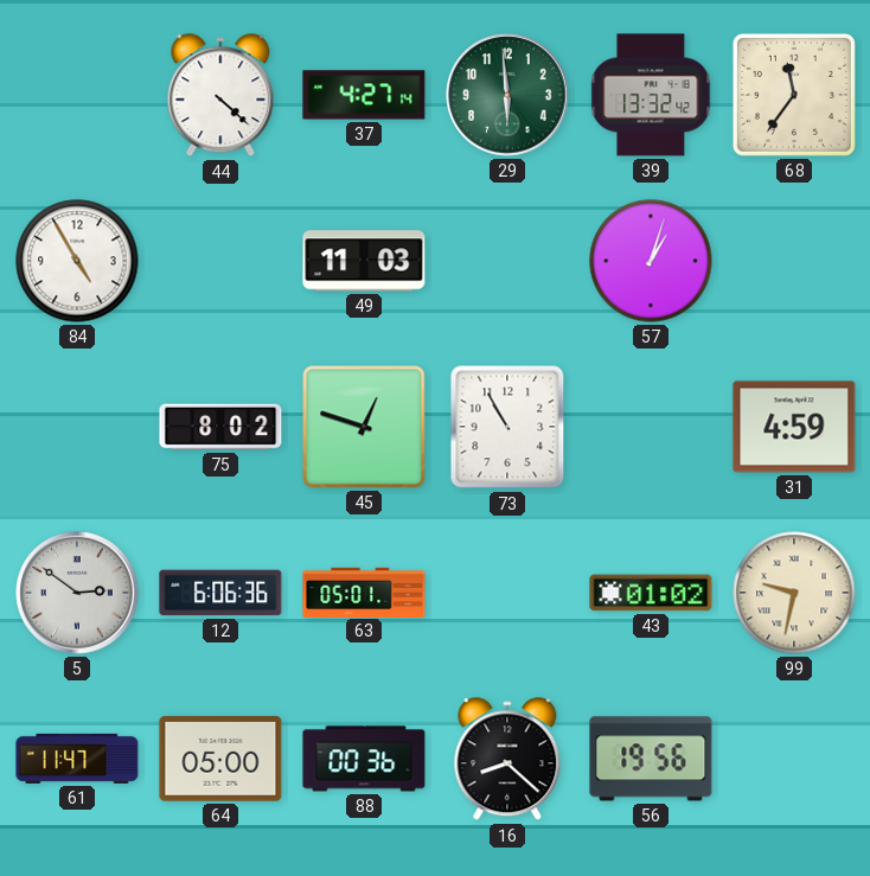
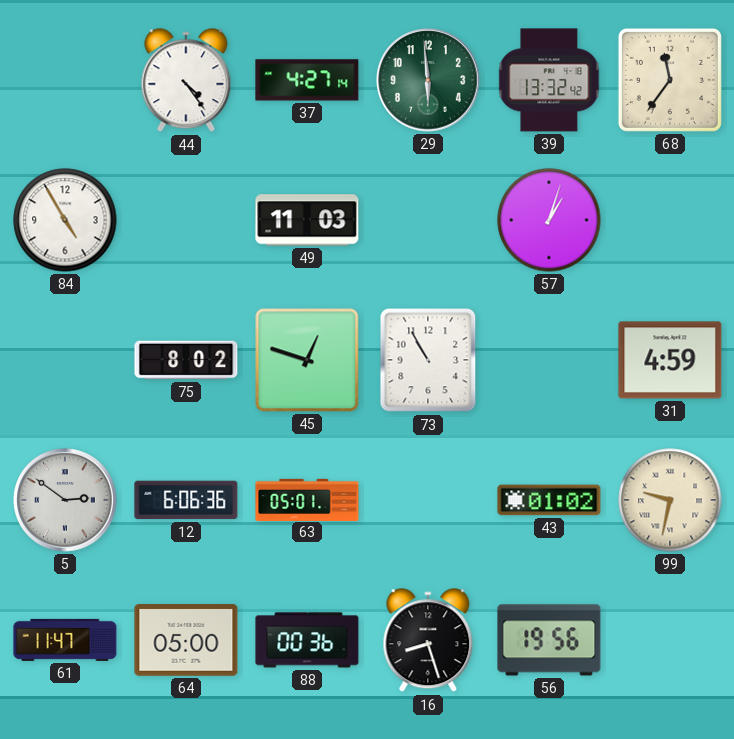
44: 4:22 -> 4:24 (186, 81)
16: 8:22 -> 8:27 (428, 641)
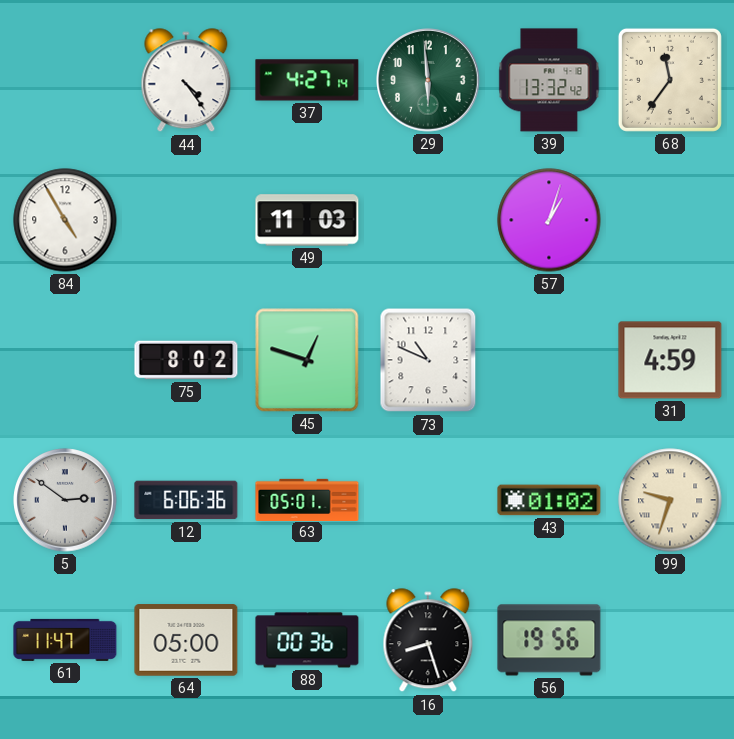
73: 10:55 -> 10:49 (428, 360)
99: 9:32 -> 9:33 (670, 500)
